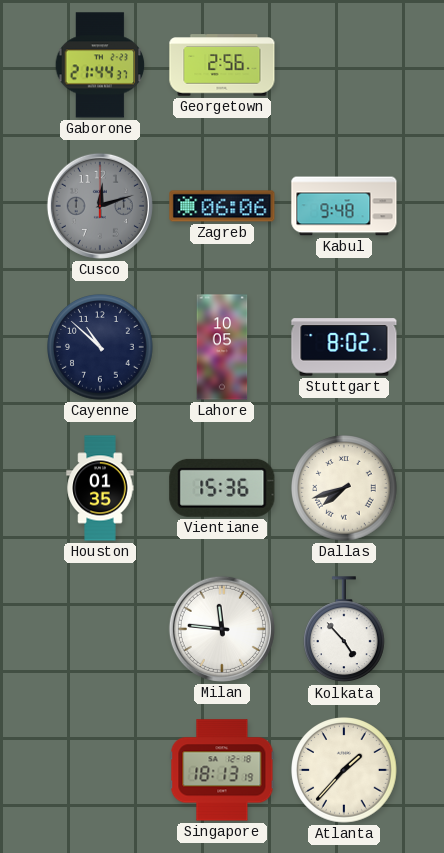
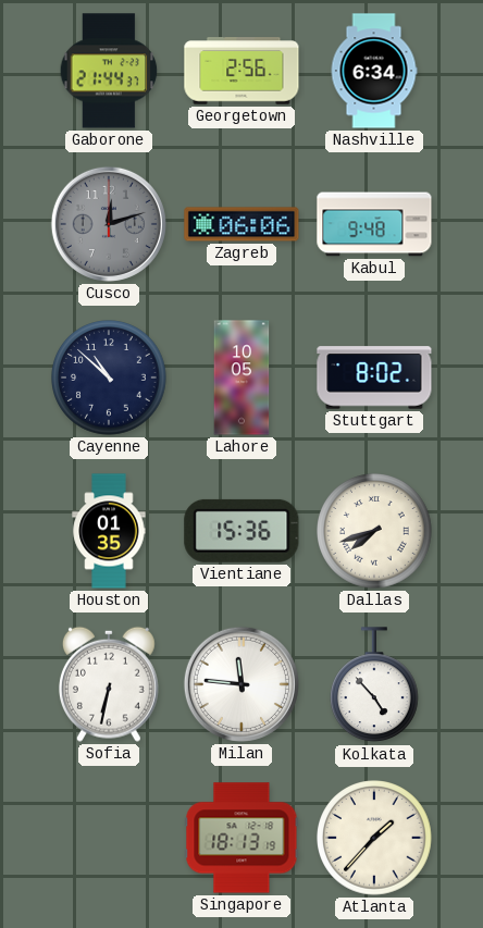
Nashville: none -> 6:34 (374, 71)
Sofia: none -> 6:32 (109, 684)
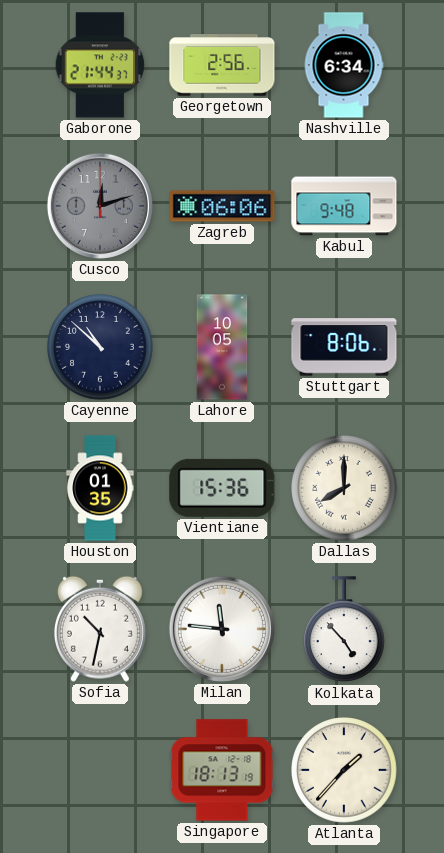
Stuttgart: 8:02 -> 8:06 (344, 347)
Dallas: 7:42 -> 8:00 (344, 488)
Sofia: 6:32 -> 10:32 (100, 629)
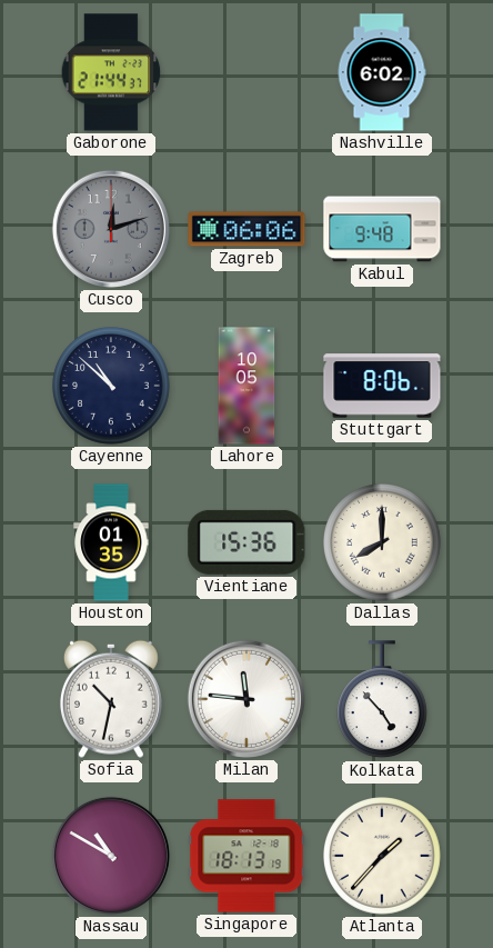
Georgetown: 2:56 -> none (222, 65)
Nashville: 6:34 -> 6:02 (382, 72)
Nassau: none -> 10:50 (111, 856)
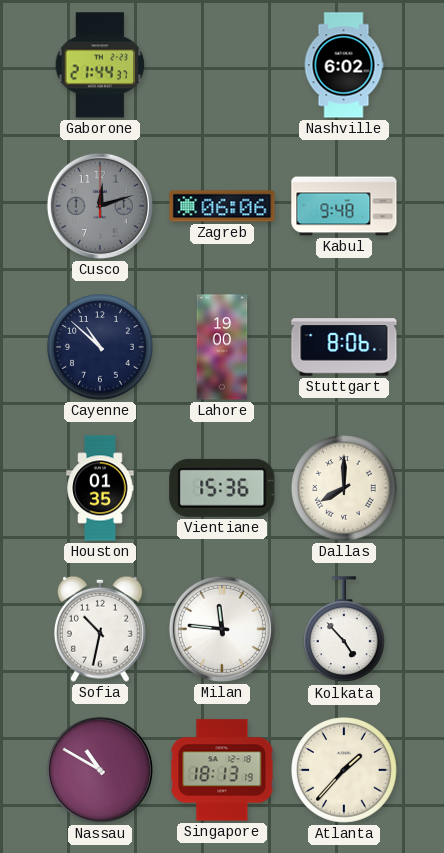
Lahore: 10:05 -> 19:00 (222, 347)
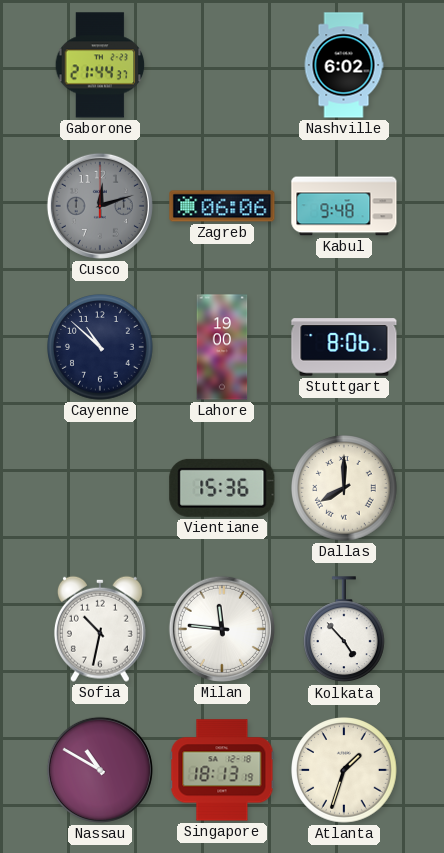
Houston: 01:35 -> none (100, 488)
Atlanta: 1:37 -> 1:33 (344, 770)
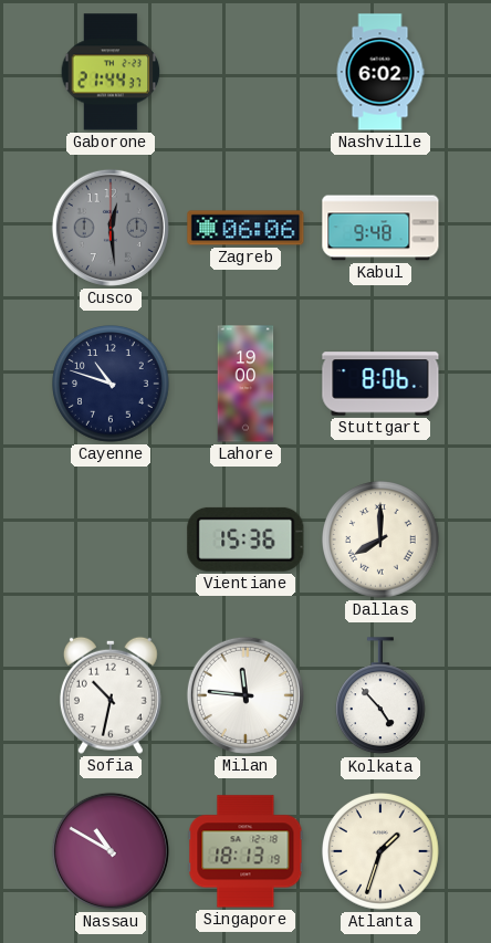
Cusco: 12:12 -> 12:29 (111, 228)
Cayenne: 10:52 -> 10:48 (111, 384)
